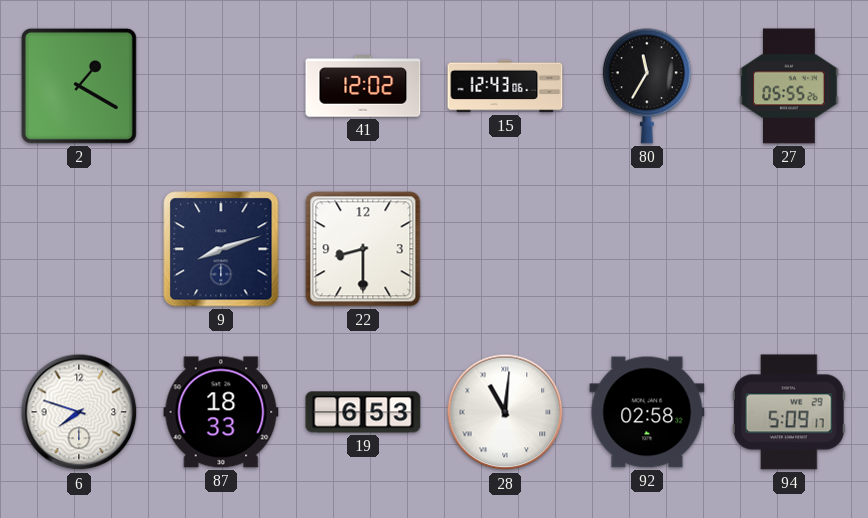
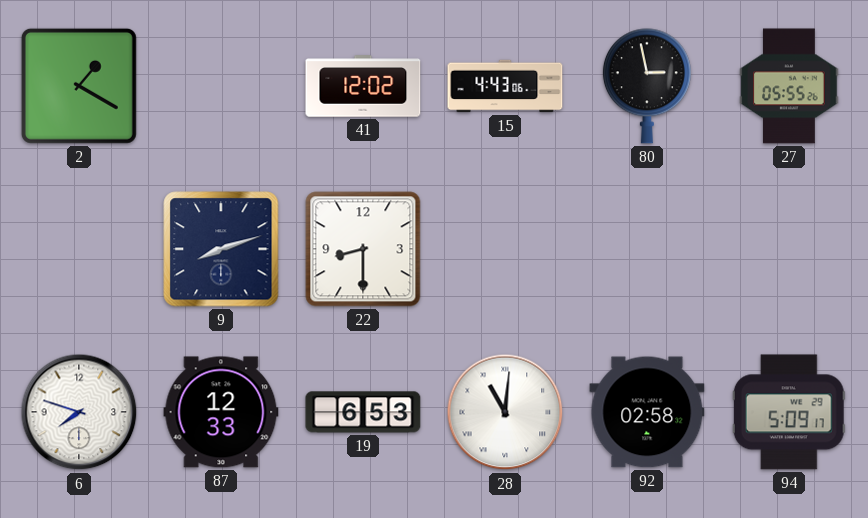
15: 12:43 -> 4:43 (505, 86)
80: 11:35 -> 2:58 (647, 86)
87: 18:33 -> 12:33 (221, 412)
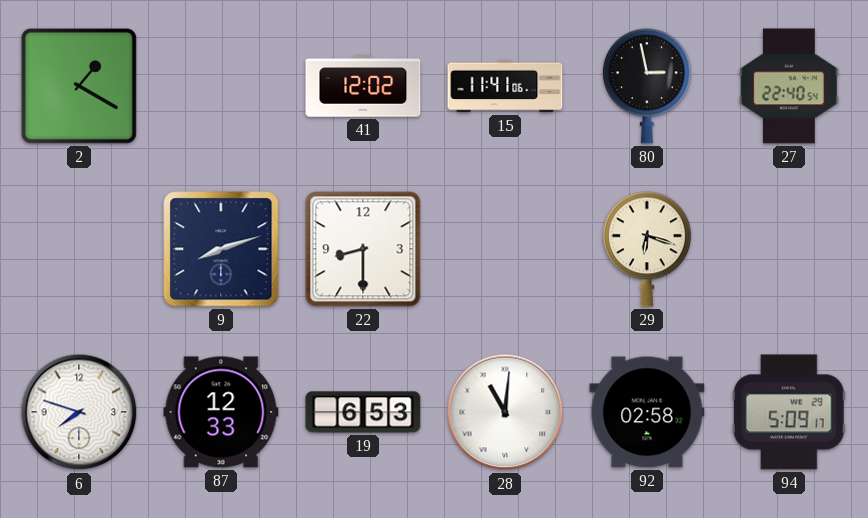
15: 4:43 -> 11:41 (505, 86)
27: 05:55 -> 22:40 (789, 86)
29: none -> 6:18 (647, 249)
